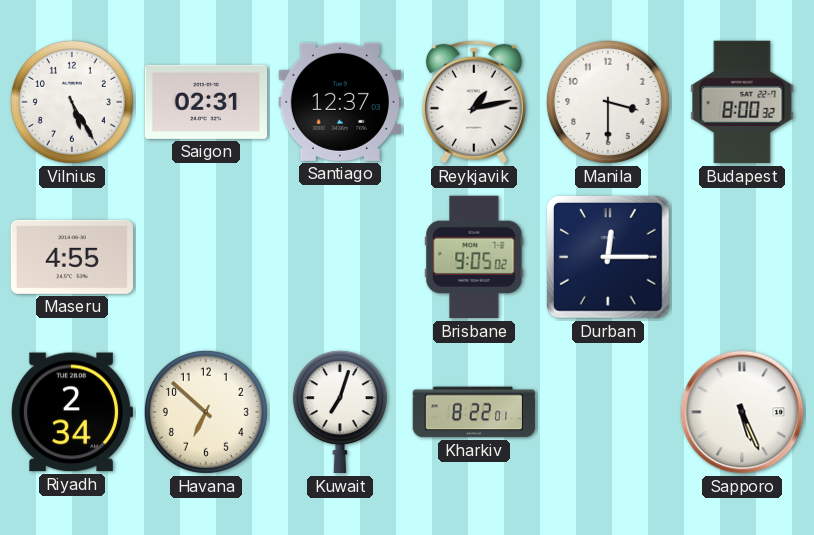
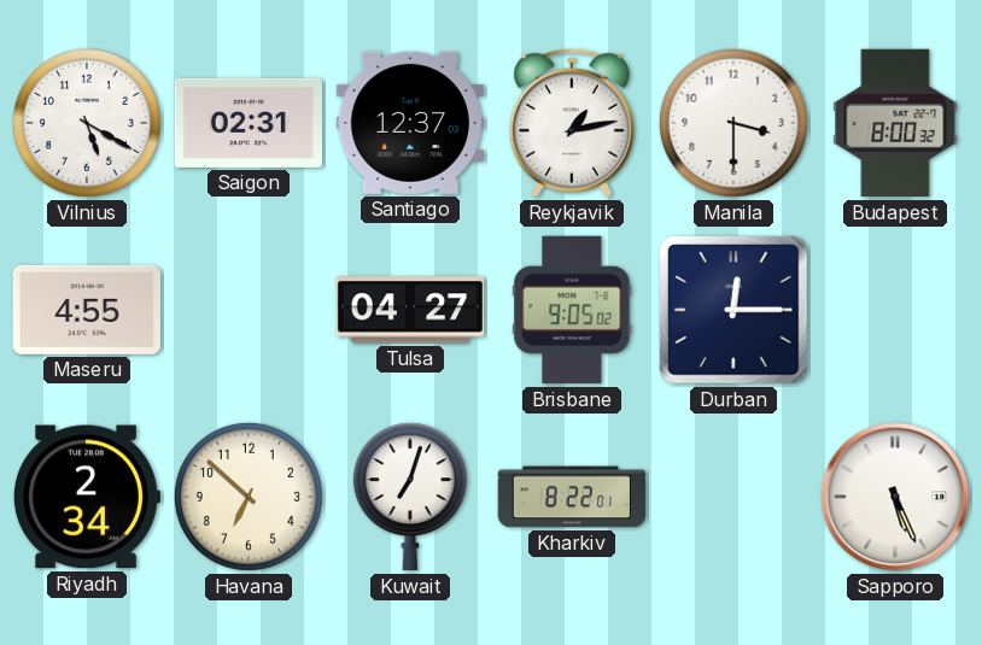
Vilnius: 5:25 -> 5:20 (87, 123)
Tulsa: none -> 04:27 (410, 310)
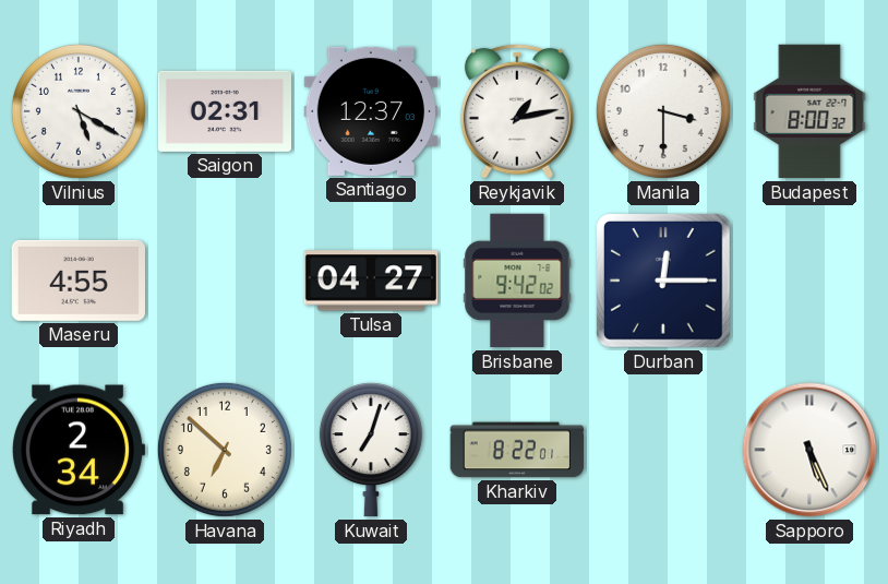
Brisbane: 9:05 -> 9:42 (517, 281)
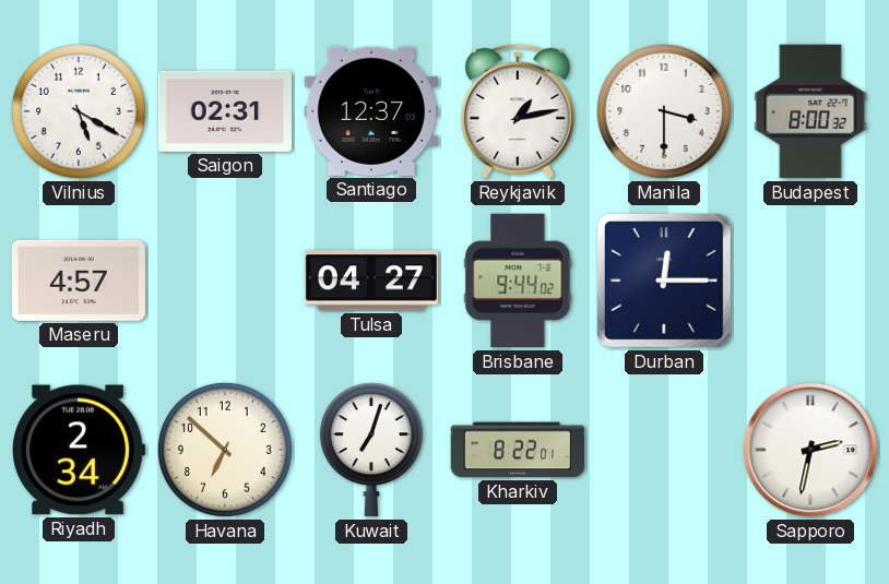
Maseru: 4:55 -> 4:57 (78, 281)
Brisbane: 9:42 -> 9:44 (518, 281)
Sapporo: 5:26 -> 2:32 (810, 450)
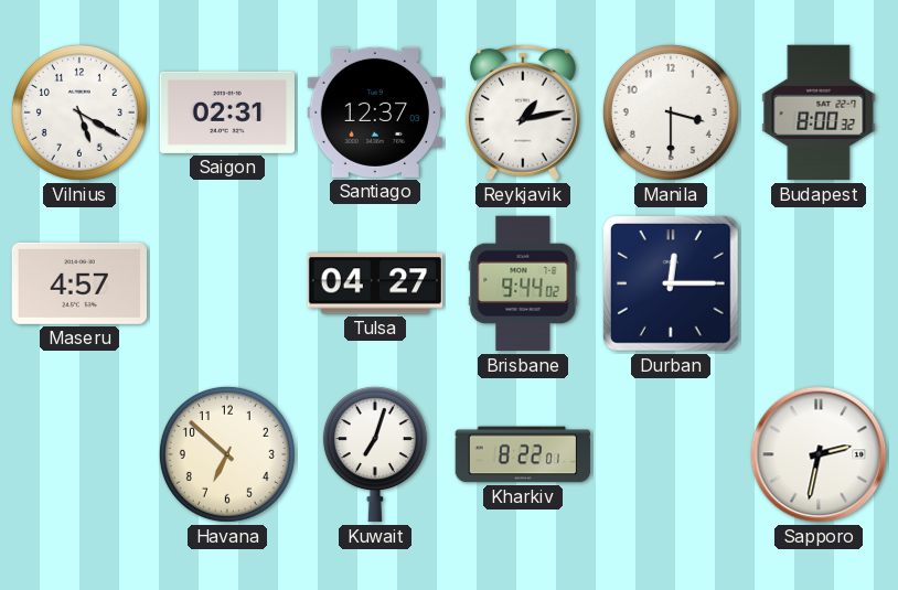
Riyadh: 2:34 -> none (79, 450)
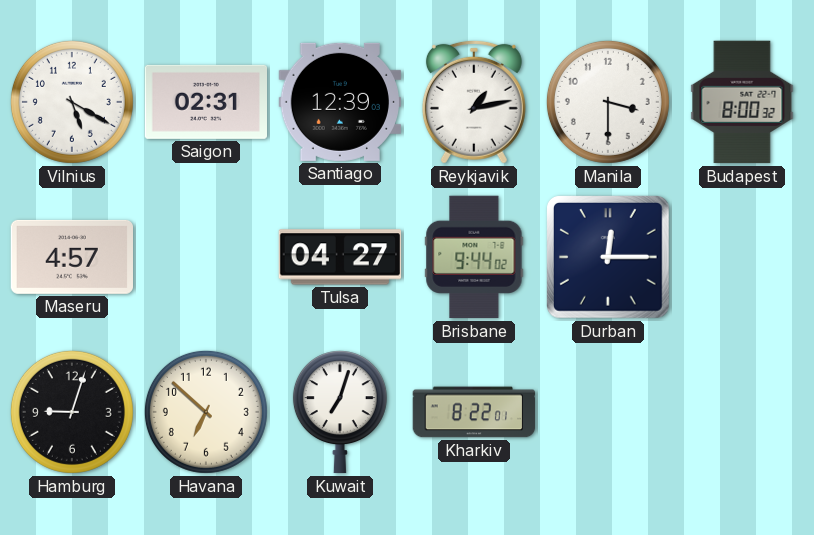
Santiago: 12:37 -> 12:39 (340, 102)
Hamburg: none -> 9:03 (72, 412)
Sapporo: 2:32 -> none (819, 454)
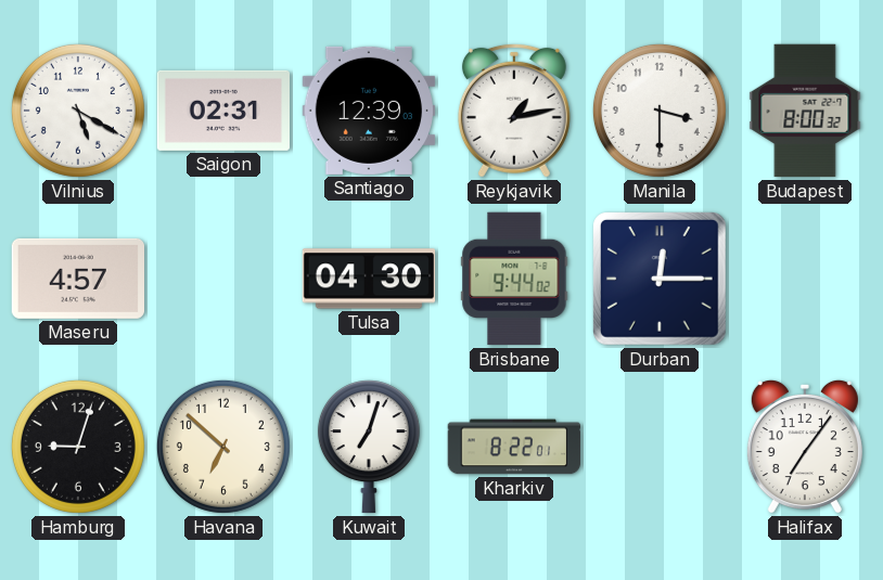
Tulsa: 04:27 -> 04:30 (369, 279)
Halifax: none -> 7:06 (805, 447)
